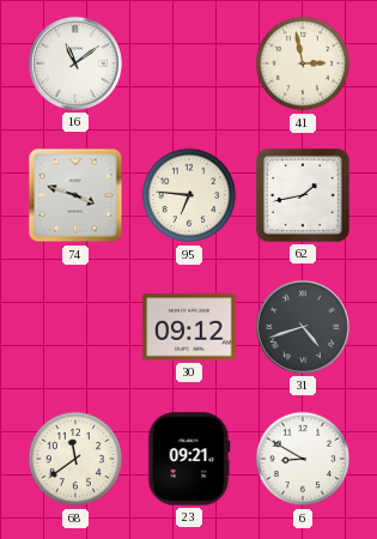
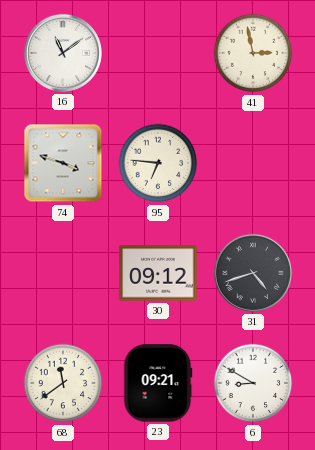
62: 1:43 -> none (304, 196)
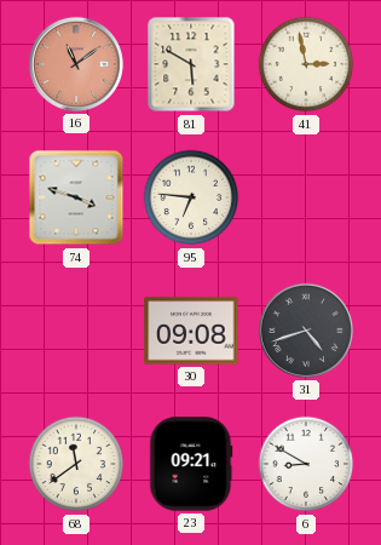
16 dial: white -> salmon (76, 64)
81: none -> 5:50 (191, 64)
30: 09:12 -> 09:08 (191, 331)
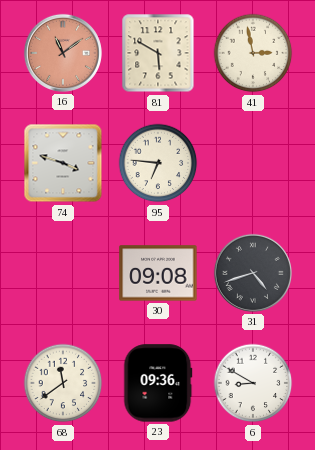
23: 09:21 -> 09:36 (158, 383)
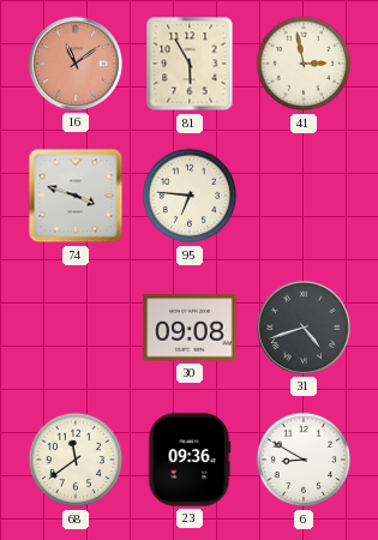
81: 5:50 -> 5:55 (190, 64)
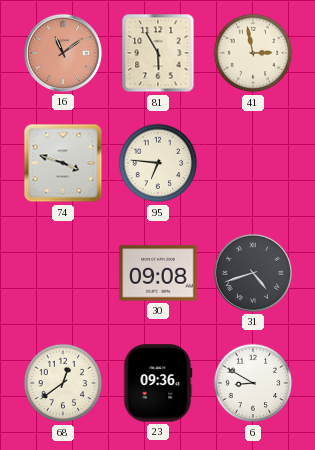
68: 11:39 -> 12:39 (63, 383)
